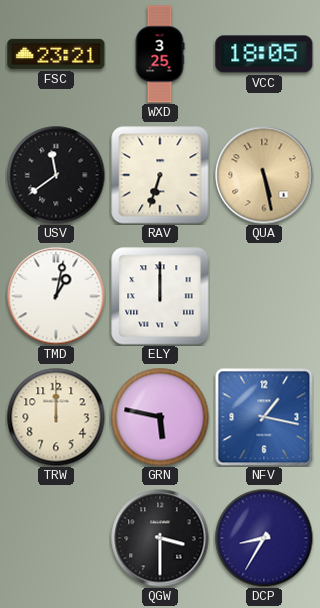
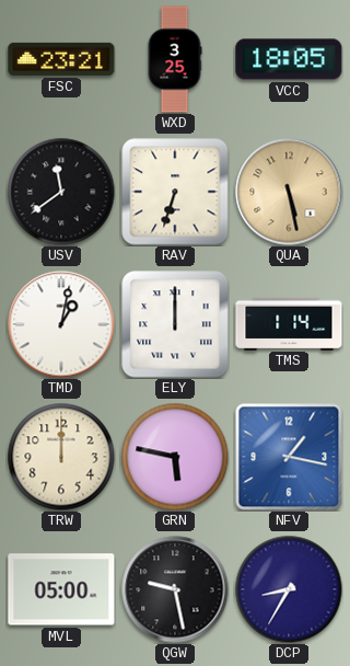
TMS: none -> 1:14 (289, 323)
MVL: none -> 05:00 (61, 589)
QGW: 3:30 -> 9:28 (175, 589)
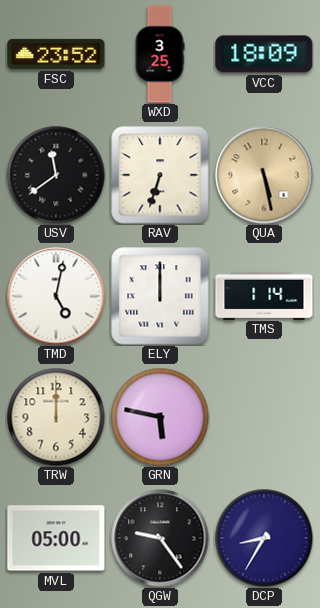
FSC: 23:21 -> 23:52 (56, 54)
VCC: 18:05 -> 18:09 (264, 54)
TMD: 1:02 -> 5:02 (56, 296)
NFV: 1:17 -> none (289, 457)
QGW: 9:28 -> 9:24 (160, 538)
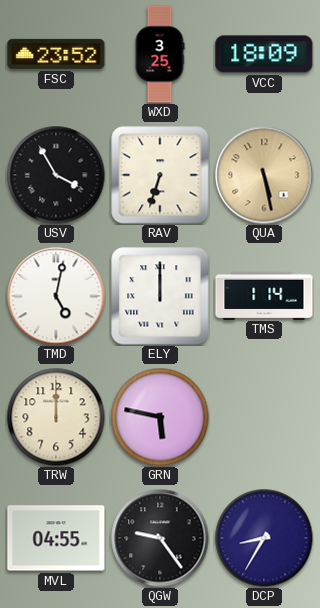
USV: 11:39 -> 3:55 (56, 175)
MVL: 05:00 -> 04:55 (56, 538)
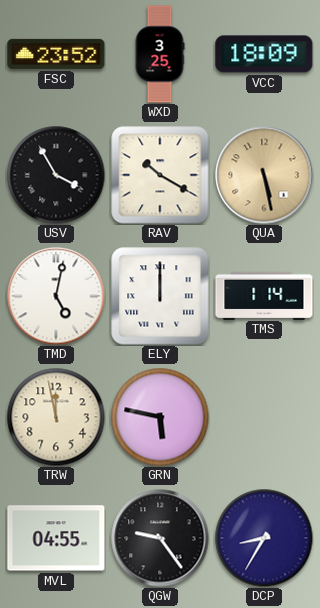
RAV: 6:33 -> 10:20 (160, 175)
TRW: 12:00 -> 11:58 (56, 417)
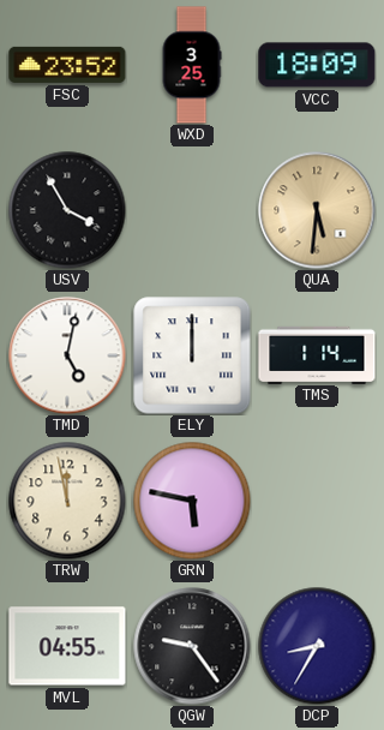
RAV: 10:20 -> none (160, 175)
QUA: 5:28 -> 5:31 (317, 210)
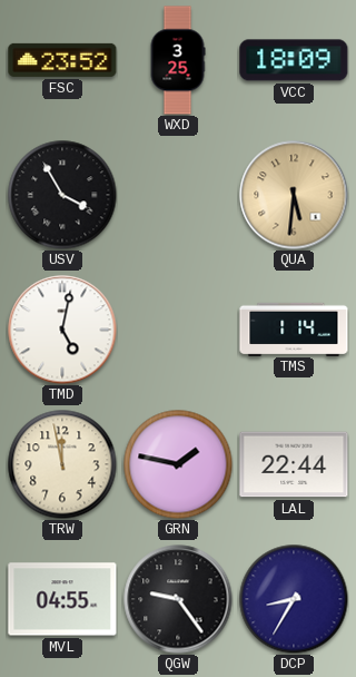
ELY: 12:00 -> none (192, 355)
GRN: 5:47 -> 1:47 (178, 464)
LAL: none -> 22:44 (294, 464)
